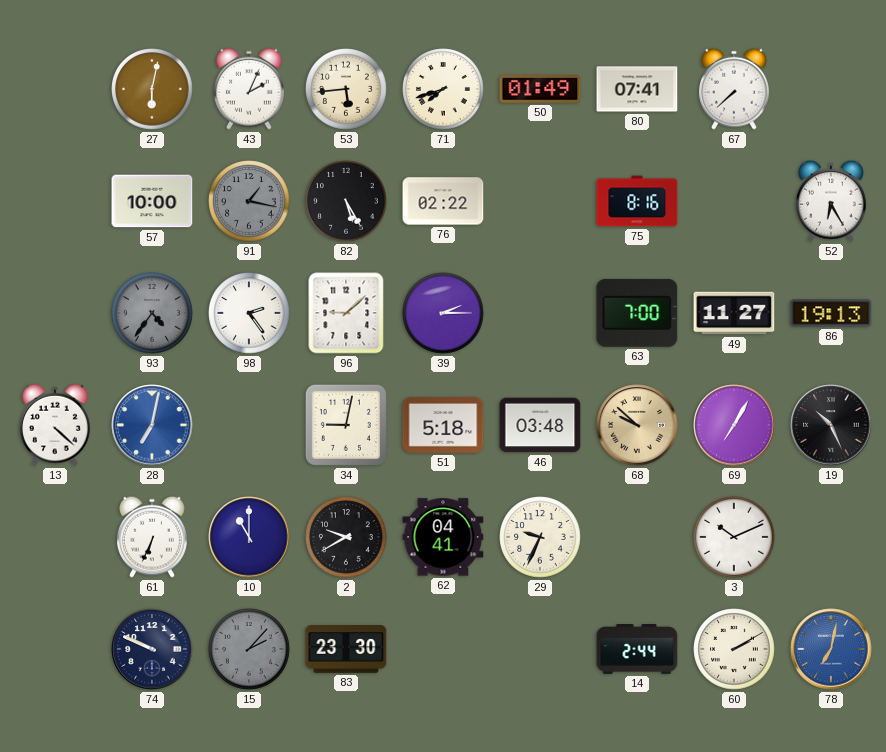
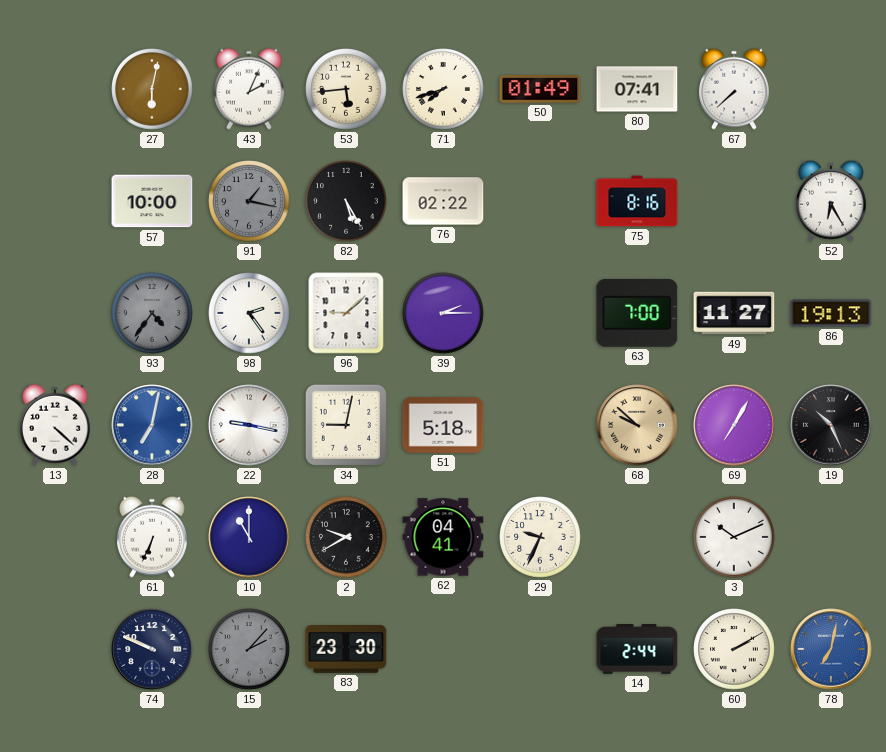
22: none -> 9:17 (249, 425)
46: 03:48 -> none (540, 425)
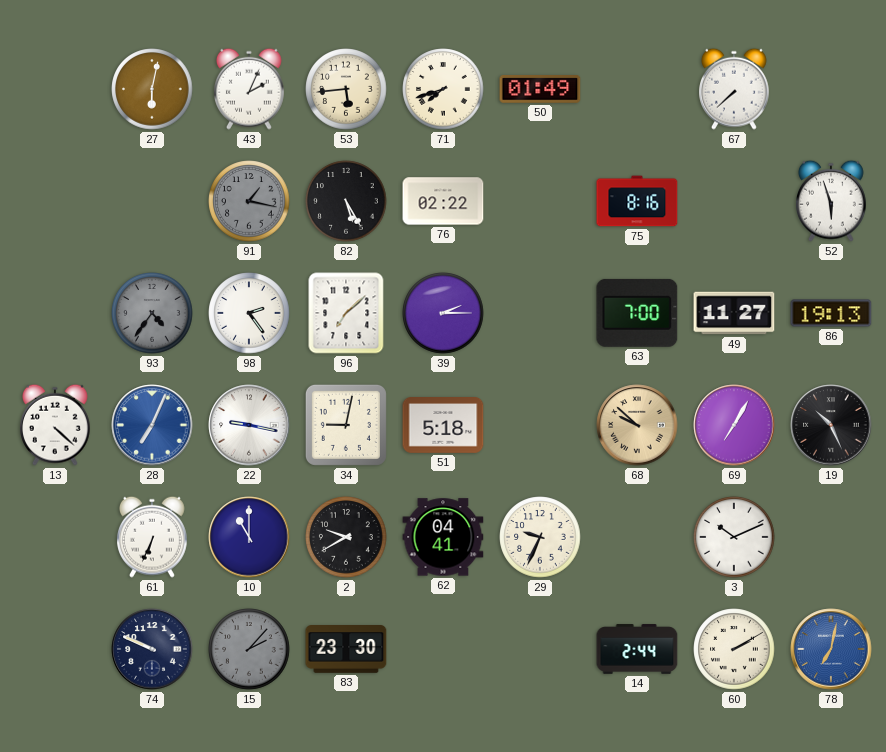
80: 07:41 -> none (637, 89)
57: 10:00 -> none (152, 201)
52: 6:25 -> 5:57 (832, 201)
96: 9:08 -> 7:08 (346, 313)
28: 7:02 -> 7:04 (152, 425)
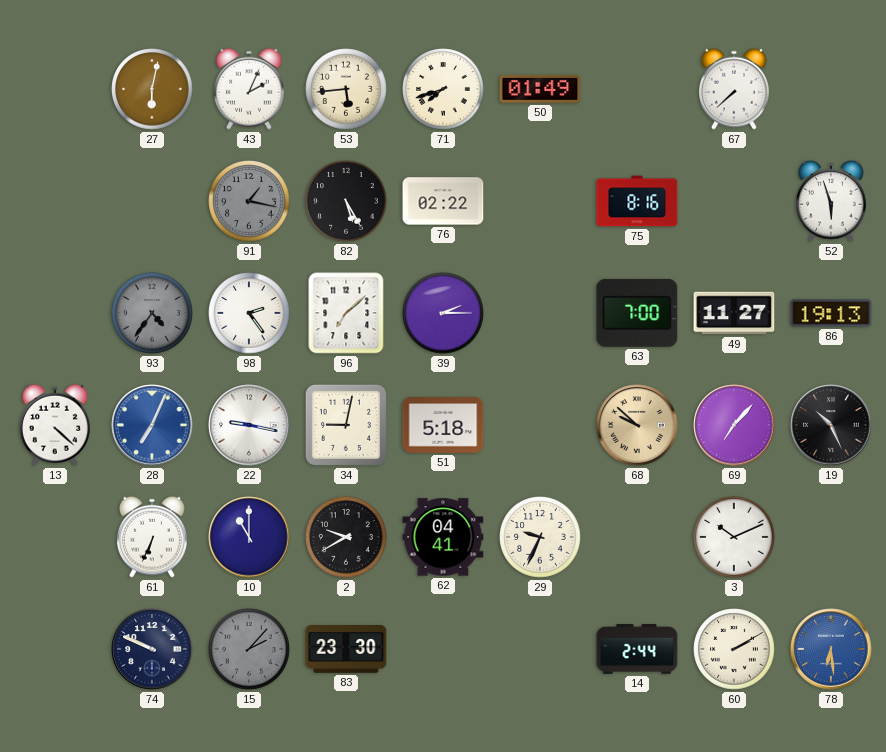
69: 7:05 -> 7:07 (734, 425)
78: 7:02 -> 6:29 (831, 649)
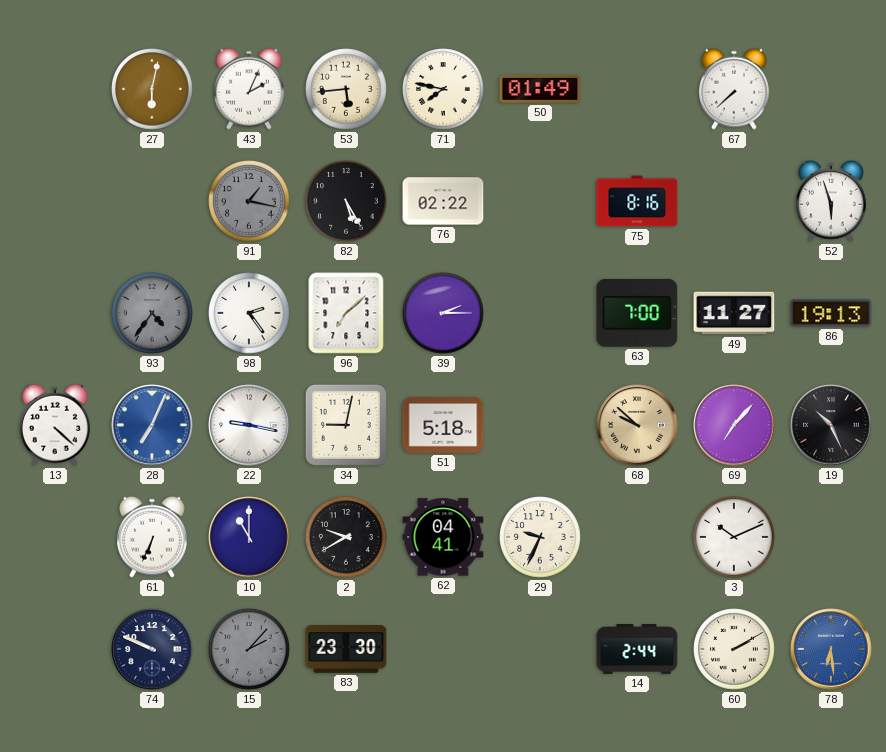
71: 7:42 -> 7:47 (443, 89)
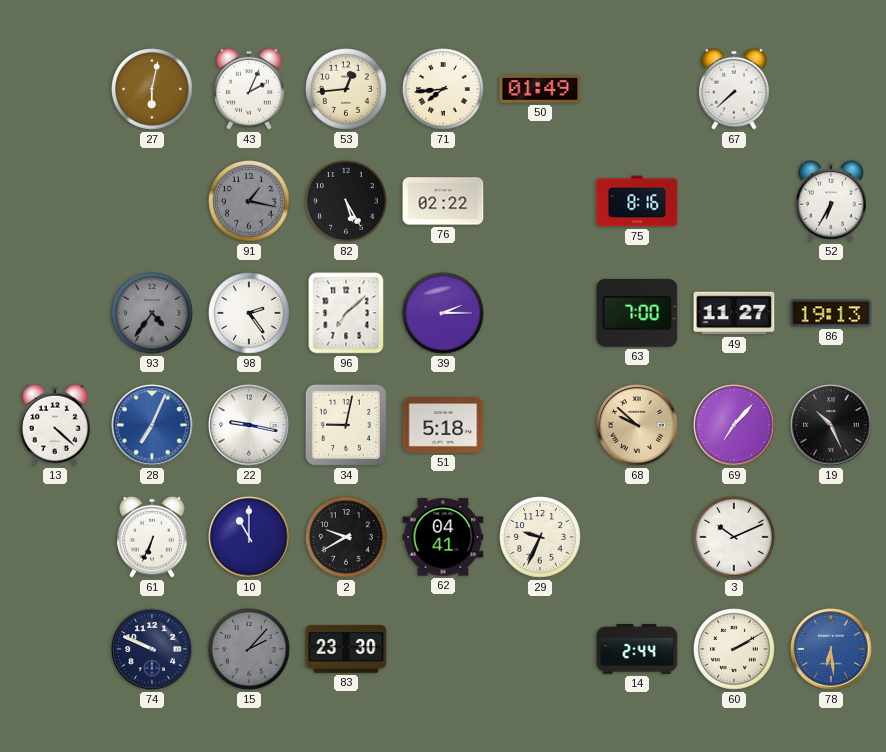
53: 5:44 -> 12:44 (346, 89)
71: 7:47 -> 7:44 (443, 89)
52: 5:57 -> 6:35 (832, 201)
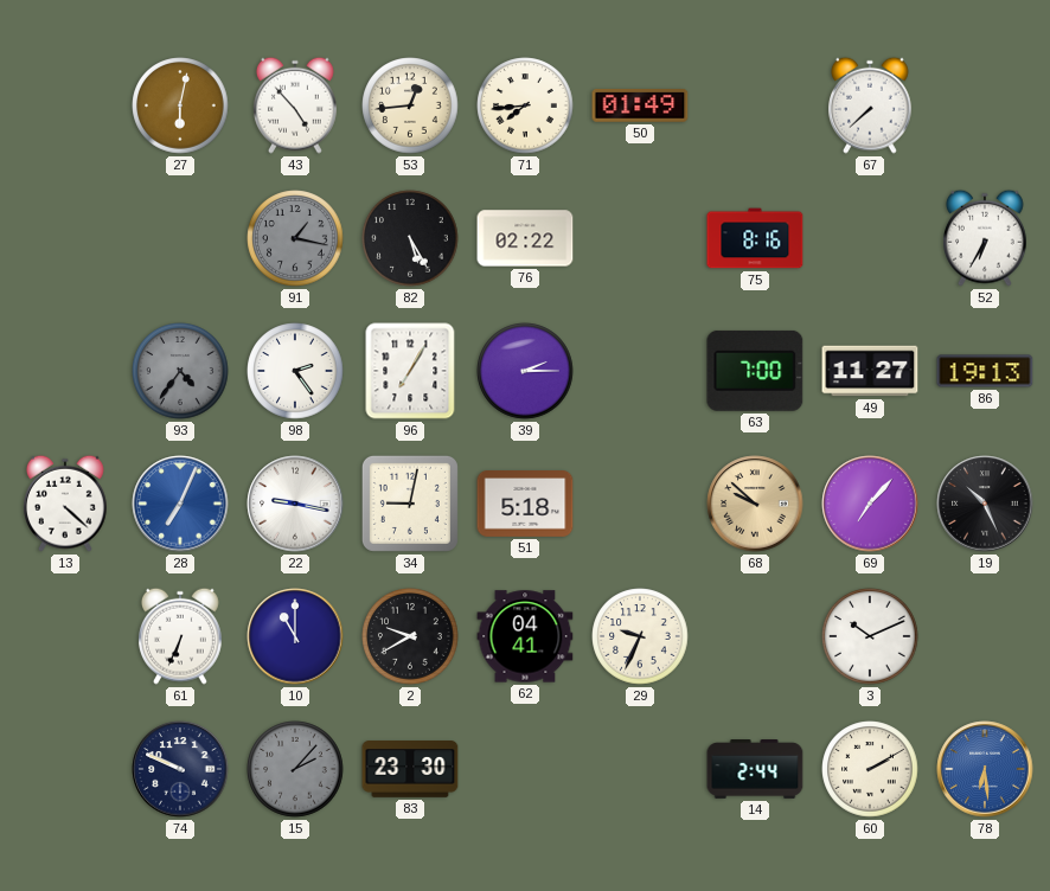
43: 2:04 -> 4:53 (296, 105)
96: 7:08 -> 7:05 (410, 371)
